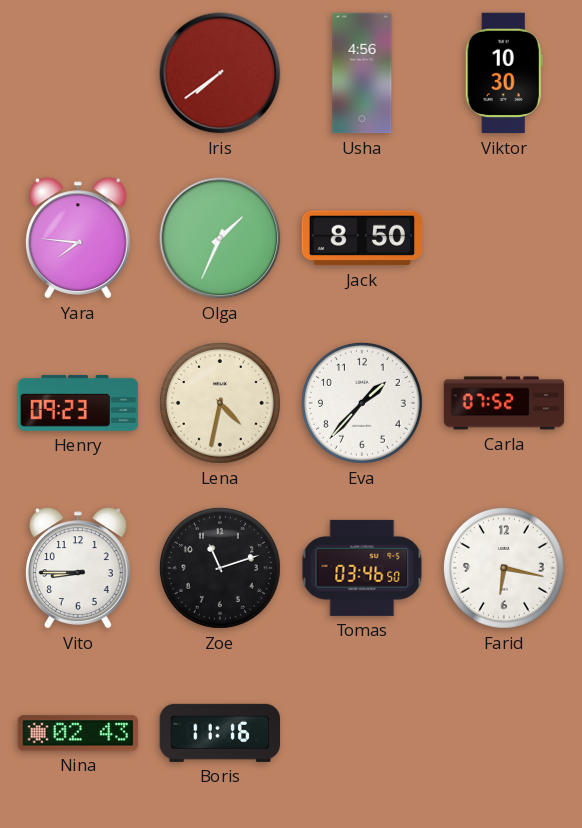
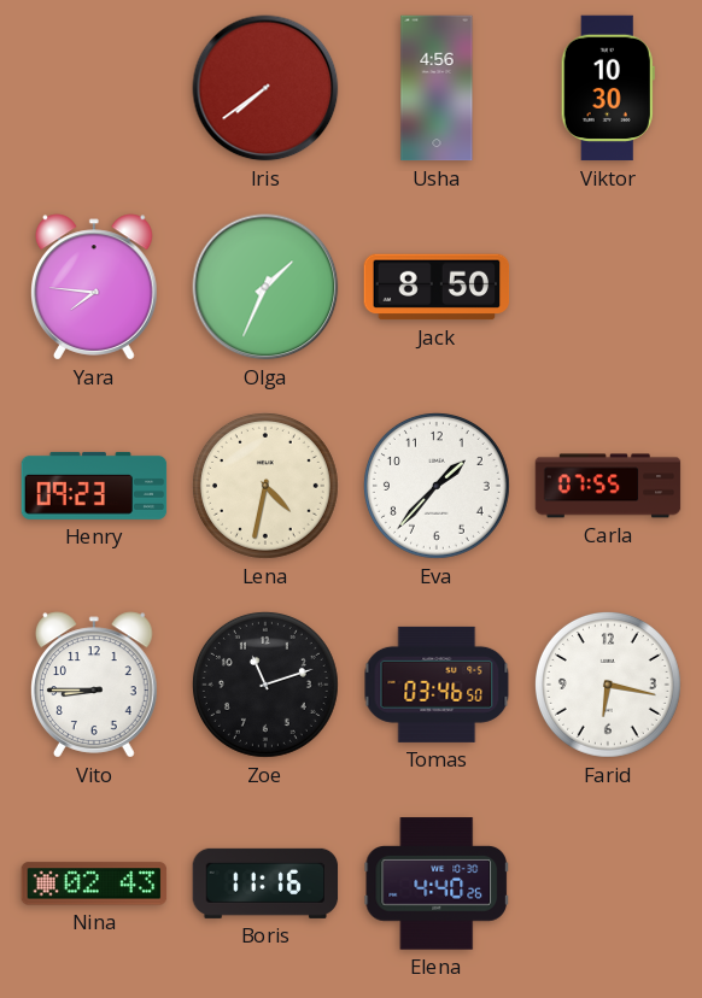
Carla: 07:52 -> 07:55 (608, 486)
Elena: none -> 4:40 (437, 883)
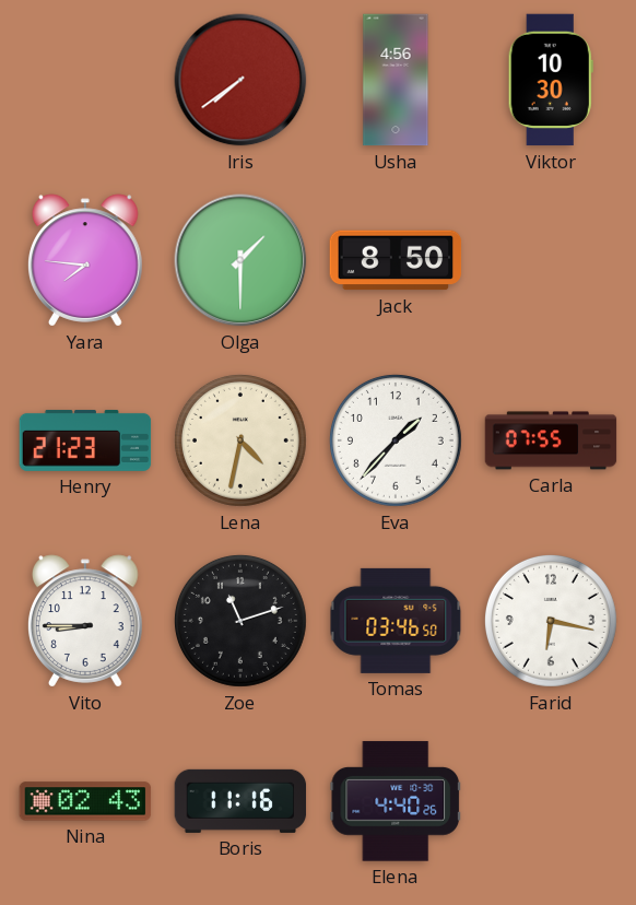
Olga: 1:34 -> 1:30 (240, 260)
Henry: 09:23 -> 21:23 (85, 440)
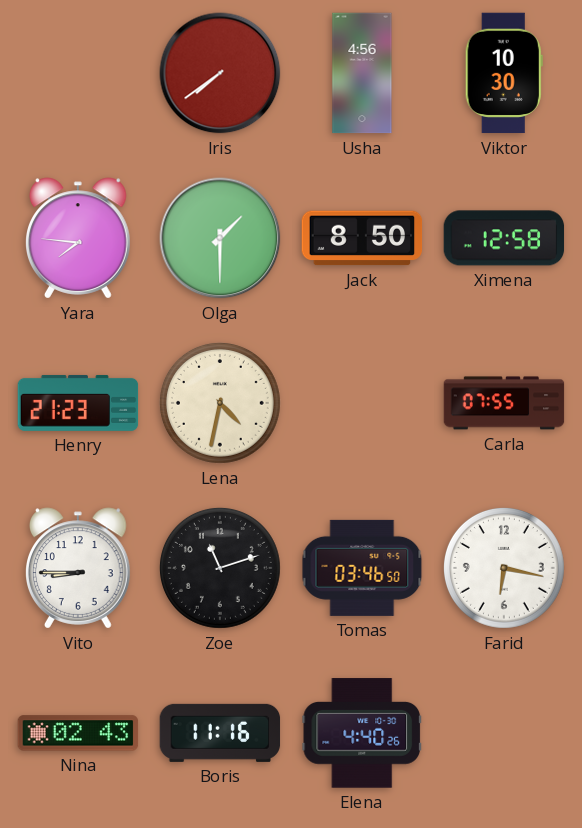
Ximena: none -> 12:58 (504, 238)
Eva: 1:37 -> none (396, 440)
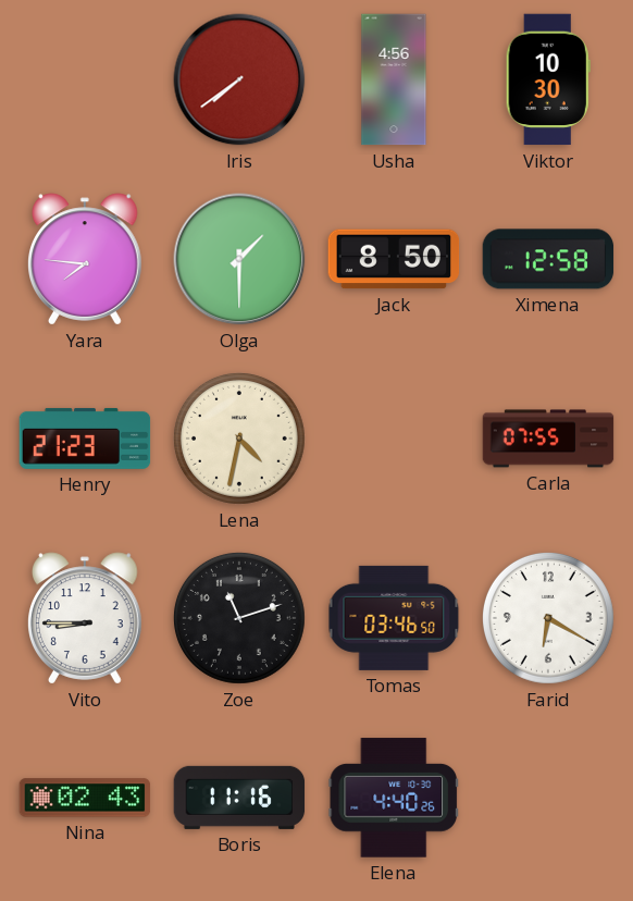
Farid: 6:17 -> 6:20 (548, 618)
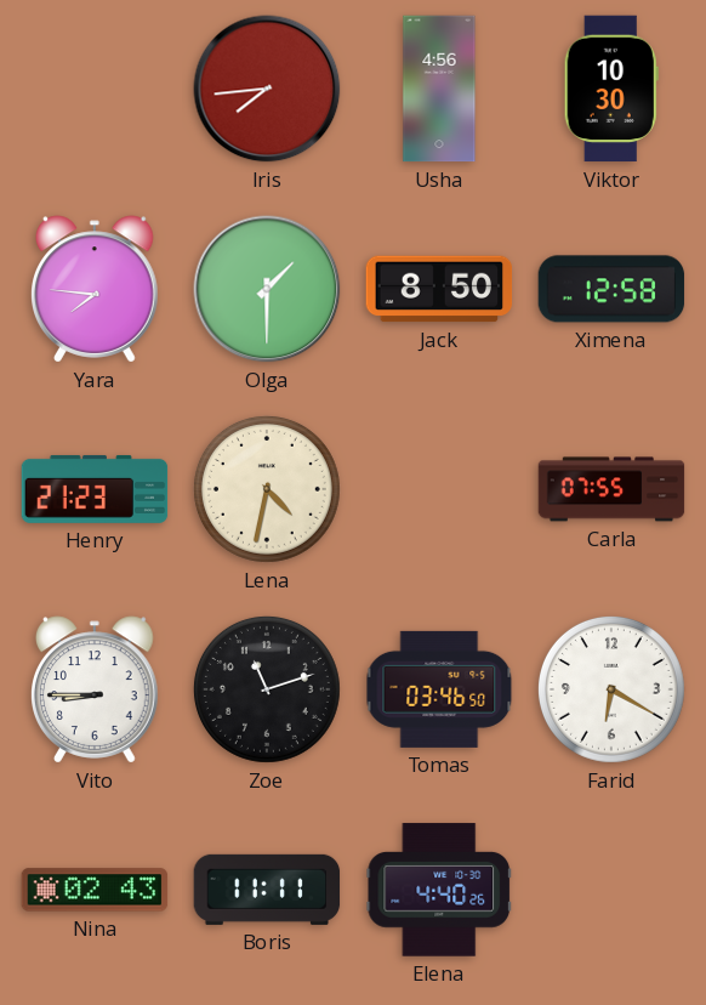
Iris: 7:39 -> 7:44 (267, 89)
Boris: 11:16 -> 11:11 (267, 890)
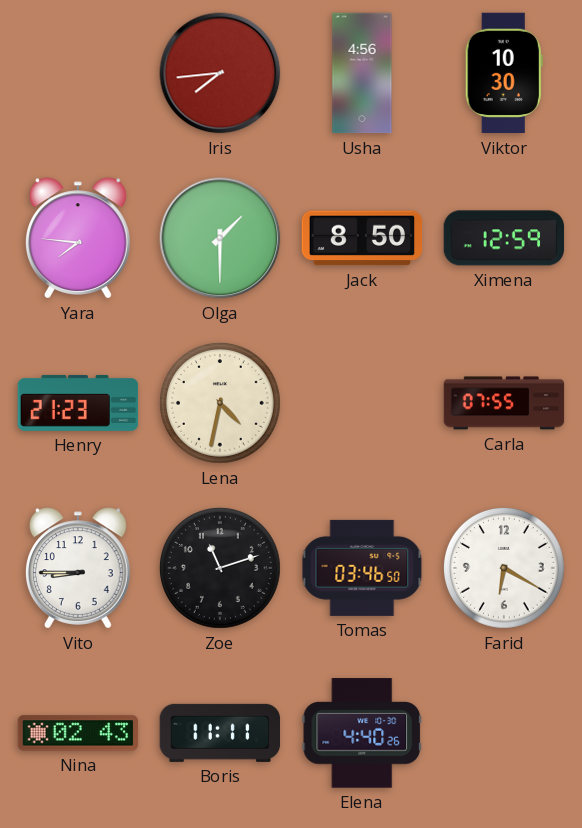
Ximena: 12:58 -> 12:59 (504, 238)
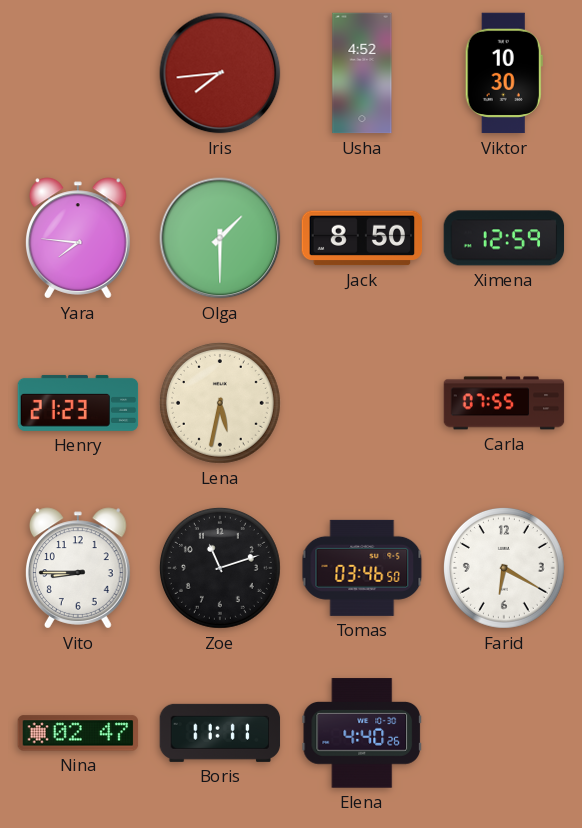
Usha: 4:56 -> 4:52 (362, 73)
Lena: 4:32 -> 5:32 (220, 403)
Nina: 02:43 -> 02:47 (78, 733)
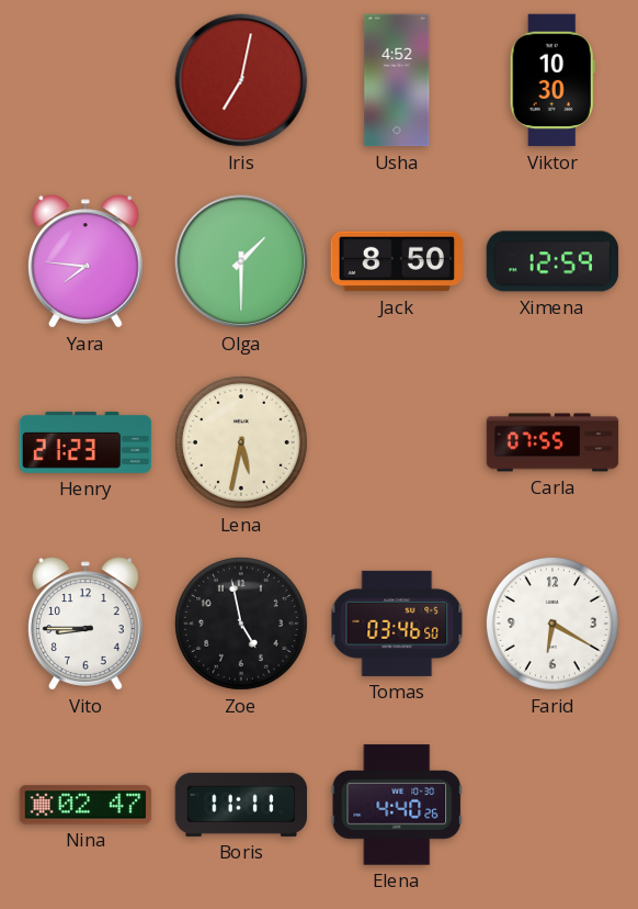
Iris: 7:44 -> 7:02 (241, 80)
Zoe: 11:12 -> 4:58 (241, 624)
